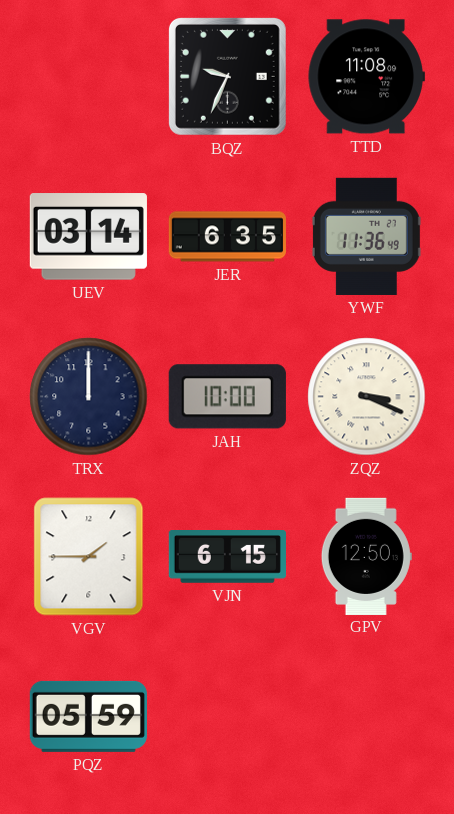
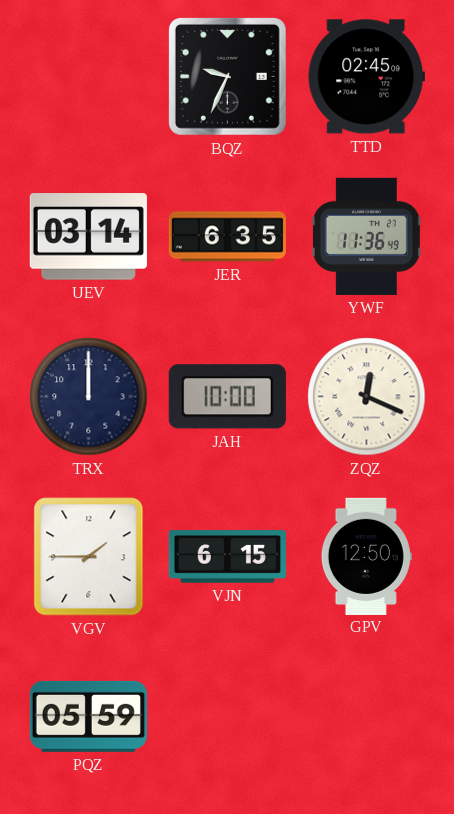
TTD: 11:08 -> 02:45 (366, 77)
ZQZ: 3:19 -> 12:19 (367, 397)
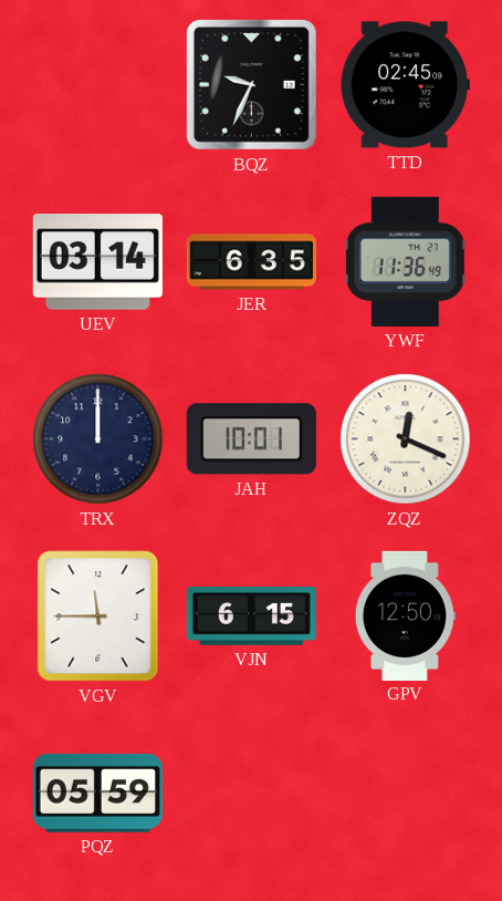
JAH: 10:00 -> 10:01 (251, 439)
VGV: 1:45 -> 11:45 (98, 617)
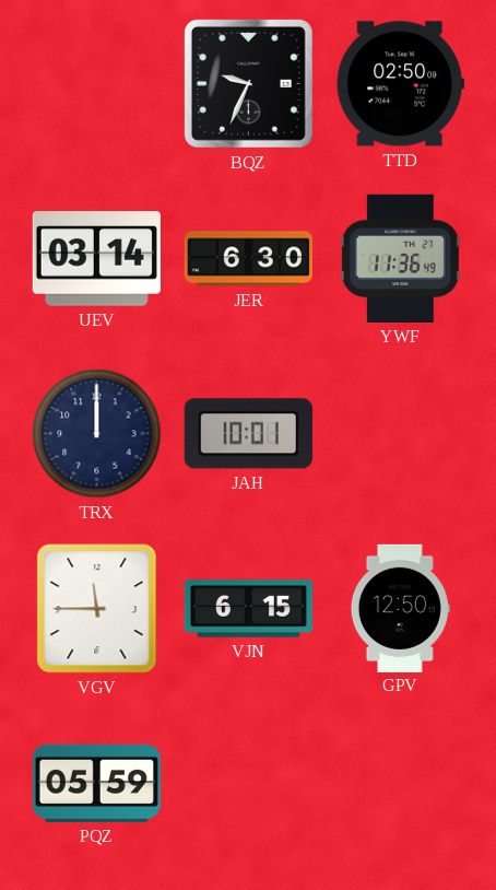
TTD: 02:45 -> 02:50 (400, 84)
JER: 6:35 -> 6:30 (248, 259)
ZQZ: 12:19 -> none (406, 439)
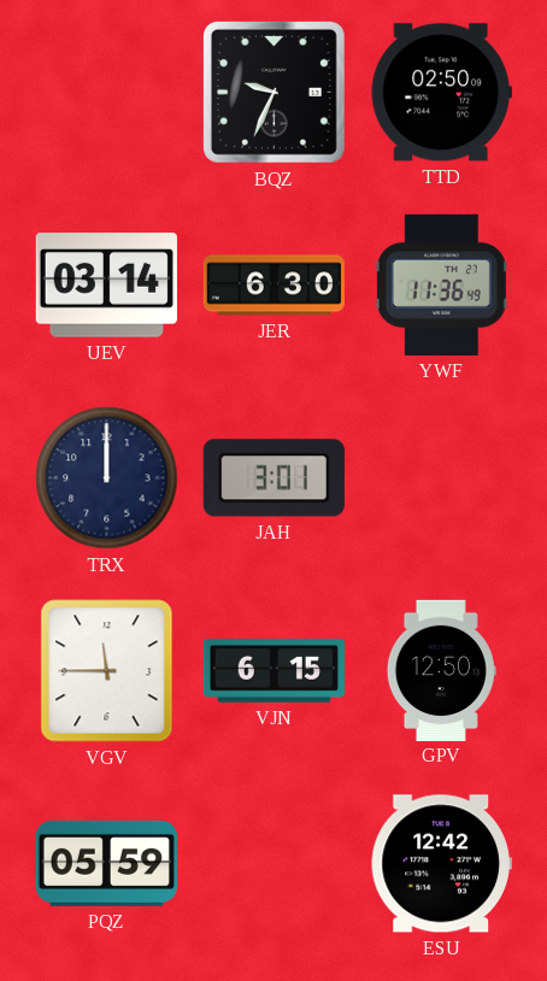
JAH: 10:01 -> 3:01 (273, 478)
ESU: none -> 12:42 (441, 864)
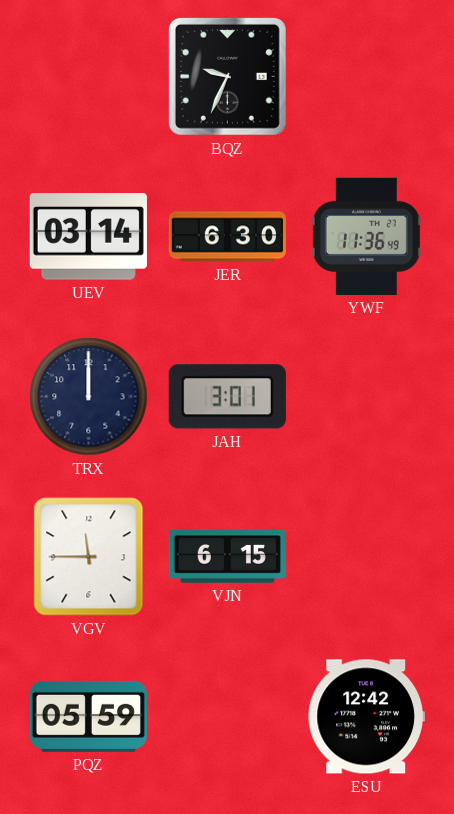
TTD: 02:50 -> none (441, 93)
GPV: 12:50 -> none (441, 670)
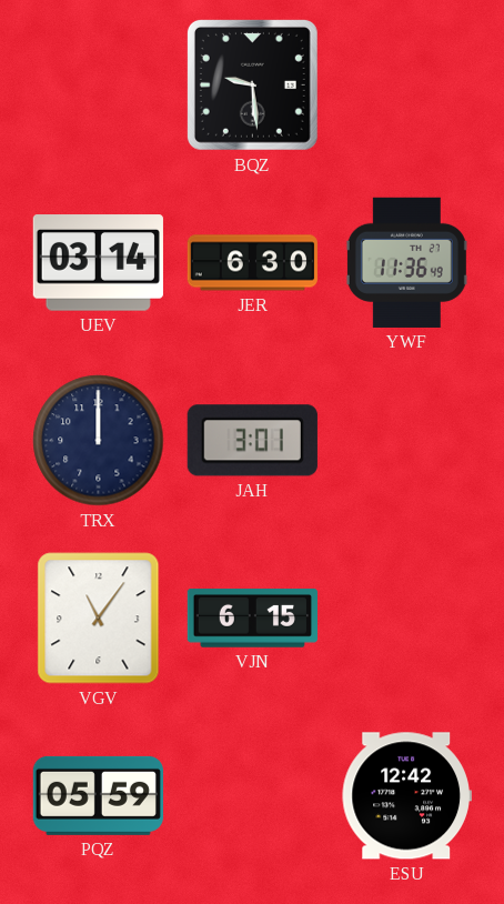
BQZ: 9:34 -> 9:29 (252, 84)
VGV: 11:45 -> 11:06 (99, 619)
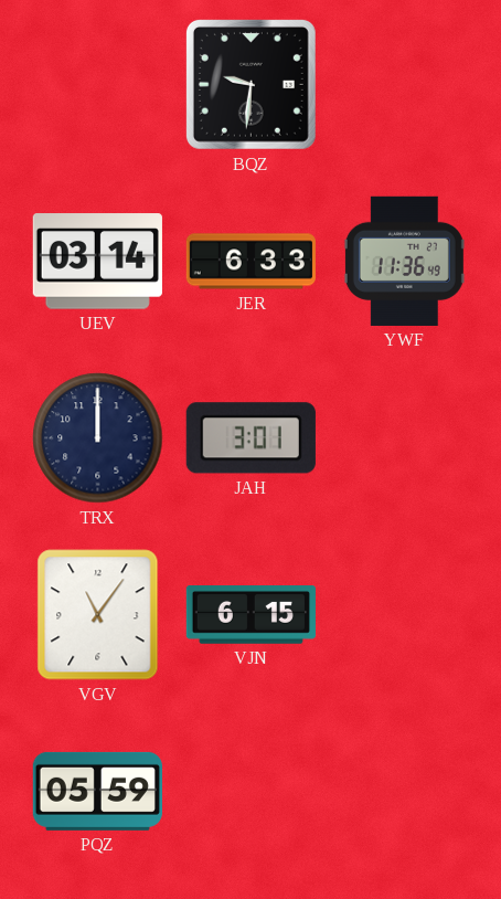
BQZ: 9:29 -> 9:31 (250, 84)
JER: 6:30 -> 6:33 (250, 262)
ESU: 12:42 -> none (406, 796)
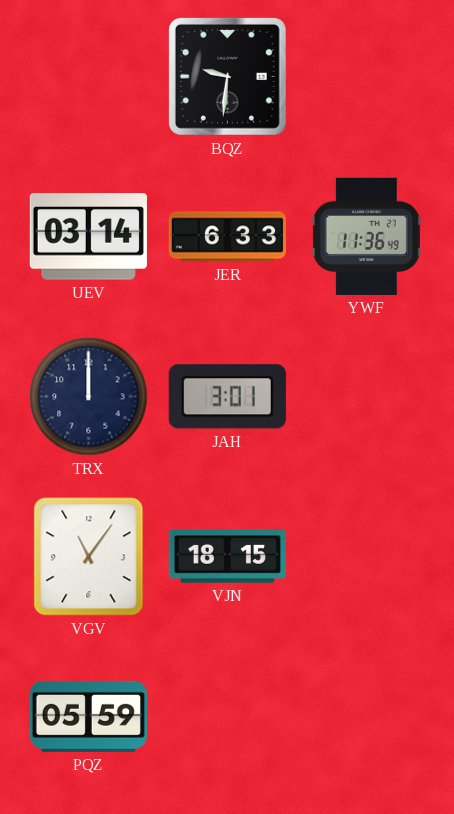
VJN: 6:15 -> 18:15 (227, 557)
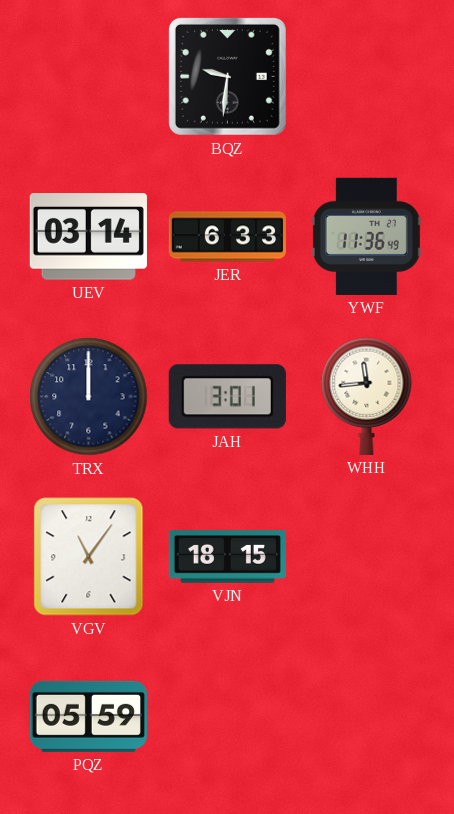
WHH: none -> 11:44 (367, 396)
